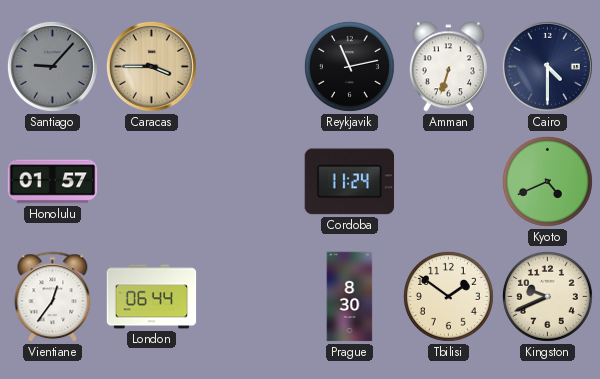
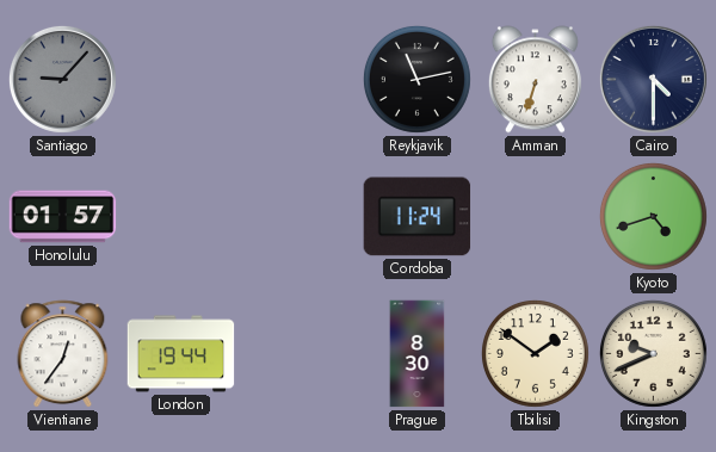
Caracas: 3:45 -> none (151, 66)
Kyoto: 4:41 -> 4:42 (653, 216)
London: 06:44 -> 19:44 (181, 354)
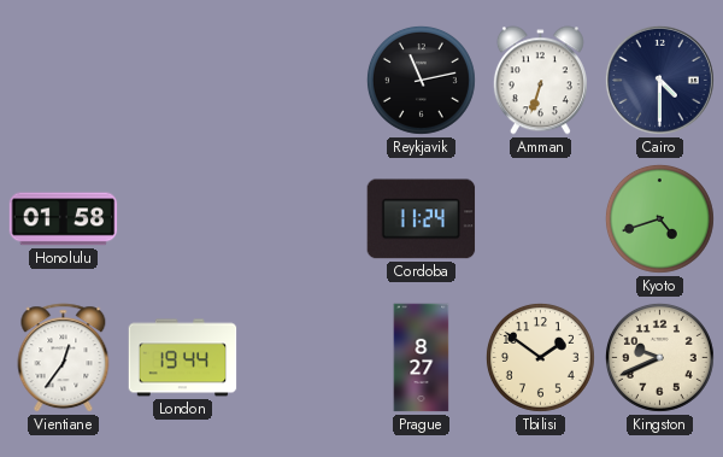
Santiago: 9:07 -> none (62, 79)
Honolulu: 01:57 -> 01:58 (64, 219)
Prague: 8:30 -> 8:27 (422, 358)
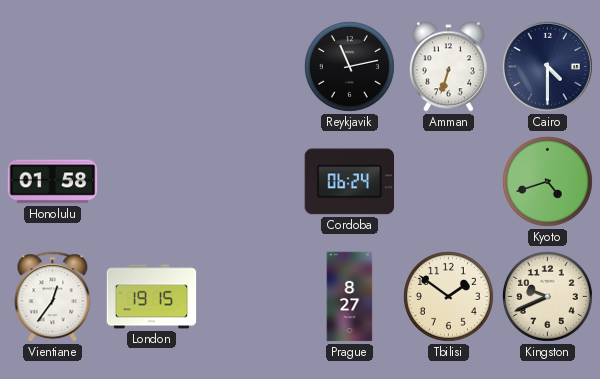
Cordoba: 11:24 -> 06:24 (350, 182)
London: 19:44 -> 19:15 (152, 297)
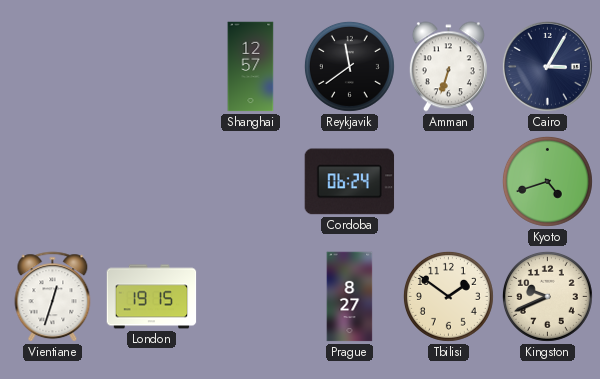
Shanghai: none -> 12:57 (251, 67)
Reykjavik: 11:13 -> 11:39 (349, 66)
Cairo: 4:30 -> 3:05 (547, 66)
Honolulu: 01:58 -> none (53, 182)
Vientiane: 12:36 -> 12:33 (53, 297)
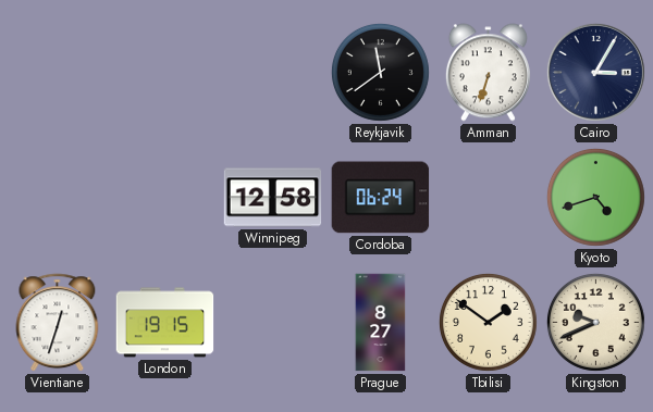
Shanghai: 12:57 -> none (251, 67)
Winnipeg: none -> 12:58 (273, 198)
